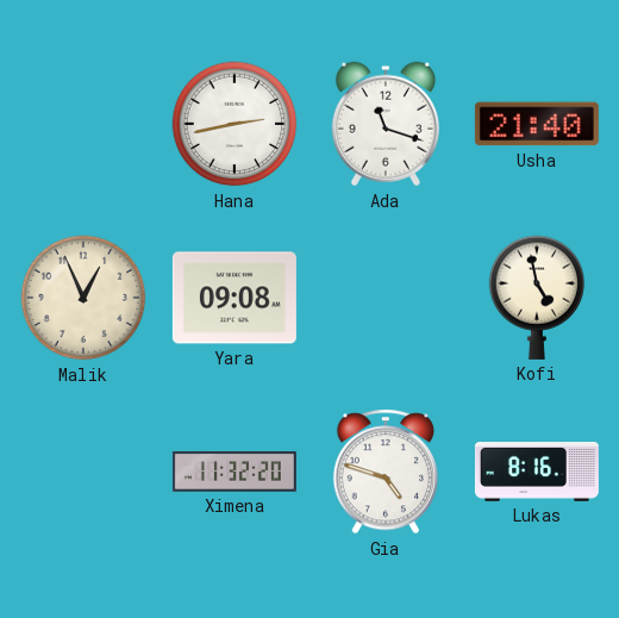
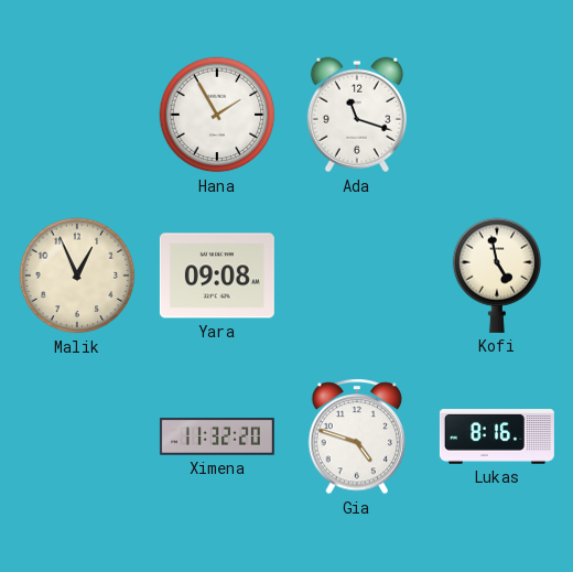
Hana: 2:43 -> 1:55 (217, 115)
Usha: 21:40 -> none (537, 124)
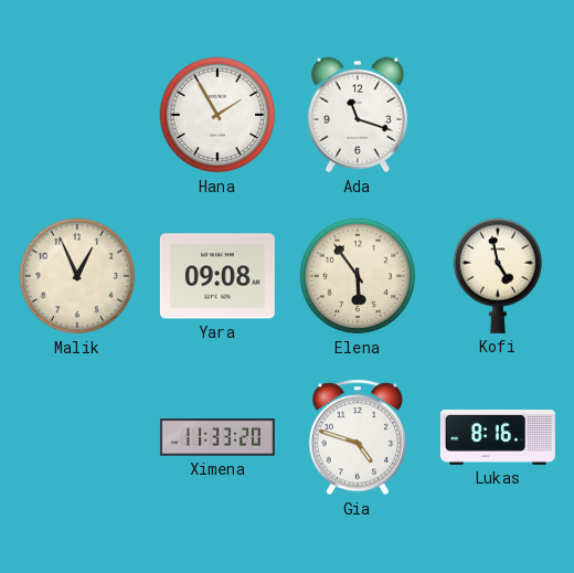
Elena: none -> 5:54 (358, 276)
Ximena: 11:32 -> 11:33 (217, 437)
